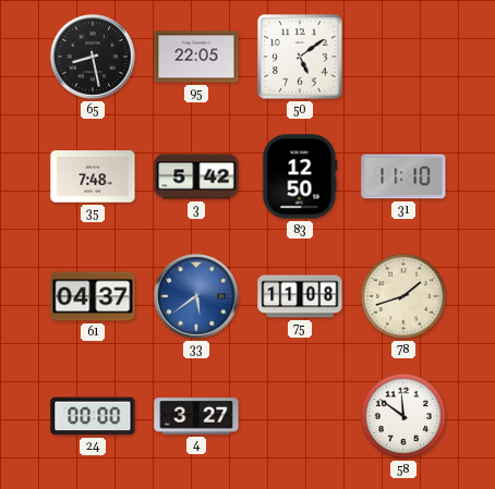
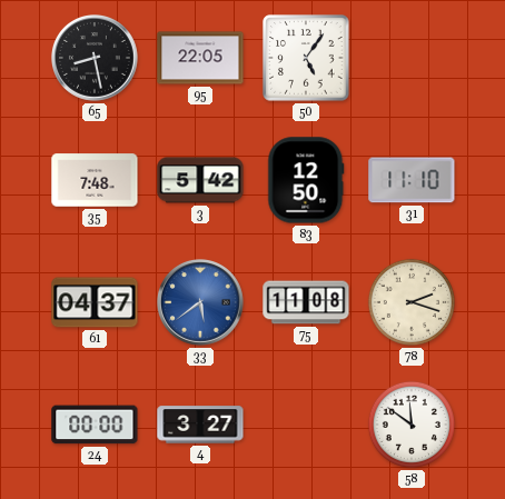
50: 5:09 -> 5:06 (306, 58)
78: 1:42 -> 2:18 (412, 302)
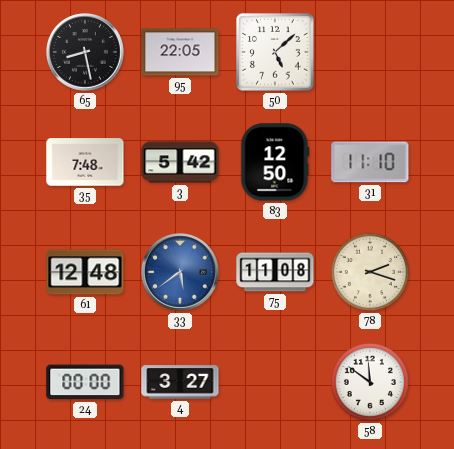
50: 5:06 -> 5:08 (275, 52)
61: 04:37 -> 12:48 (85, 272)
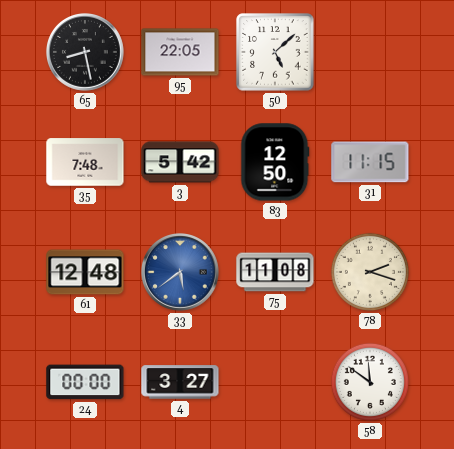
31: 11:10 -> 11:15 (370, 162)
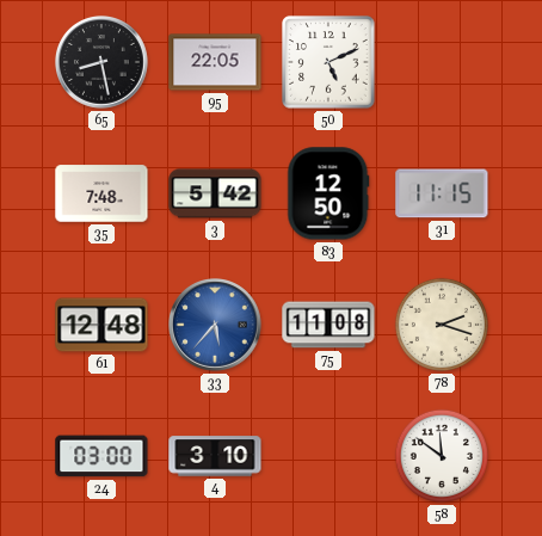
50: 5:08 -> 5:11 (328, 62)
33: 5:39 -> 5:37 (216, 326)
24: 00:00 -> 03:00 (101, 456)
4: 3:27 -> 3:10 (215, 456)
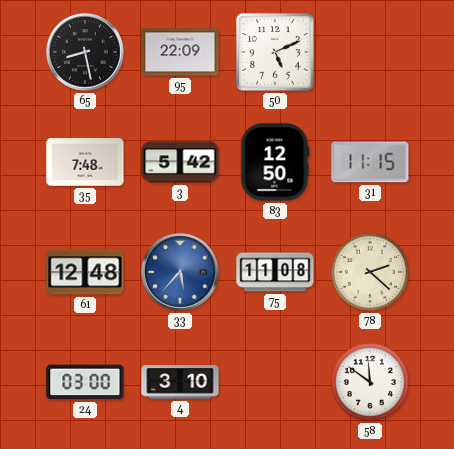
95: 22:05 -> 22:09 (180, 52)
78: 2:18 -> 2:22 (370, 272)
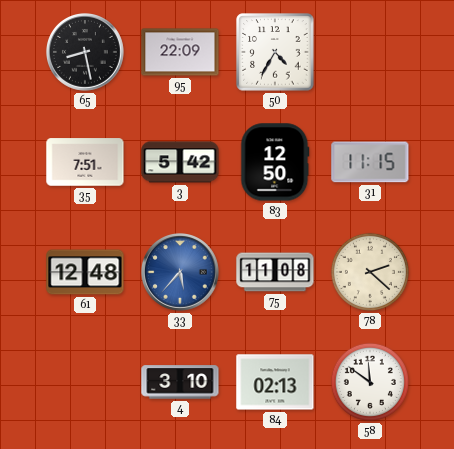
50: 5:11 -> 4:35 (275, 52)
35: 7:48 -> 7:51 (85, 162)
24: 03:00 -> none (85, 382)
84: none -> 02:13 (275, 382)
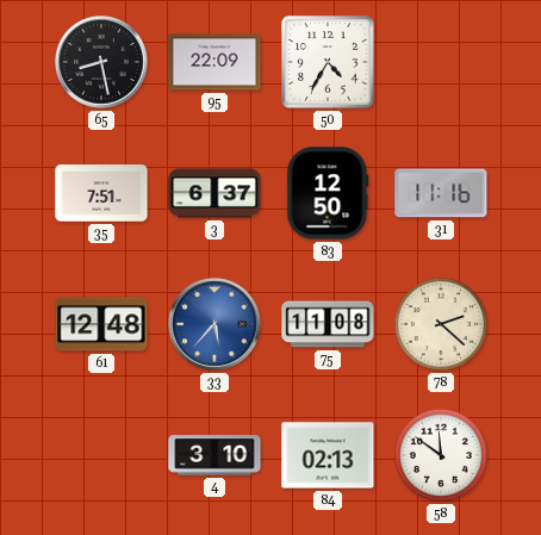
3: 5:42 -> 6:37 (214, 193)
31: 11:15 -> 11:16 (441, 193)
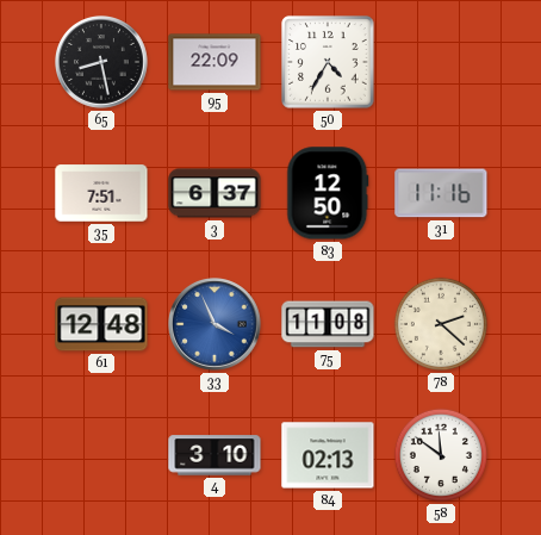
33: 5:37 -> 3:56 (216, 325)
